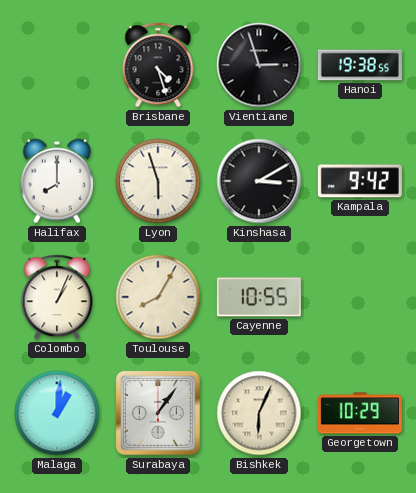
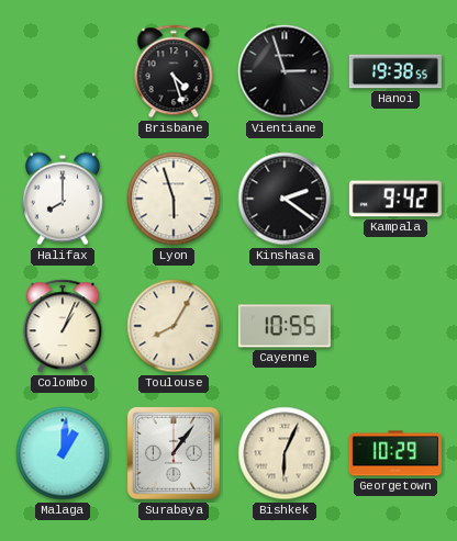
Kinshasa: 3:10 -> 2:21 (285, 199)
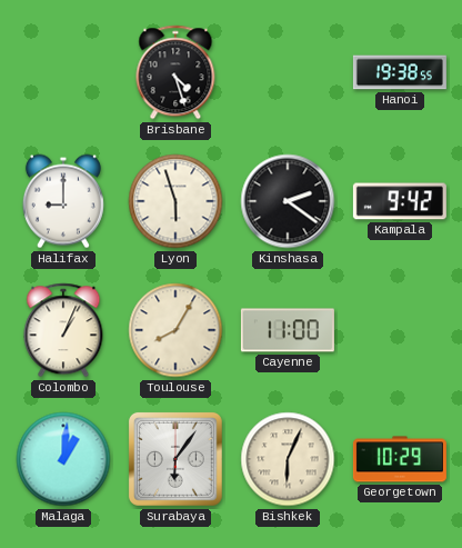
Vientiane: 2:57 -> none (285, 71)
Halifax: 8:00 -> 9:00 (63, 201)
Cayenne: 10:55 -> 11:00 (288, 330)
Surabaya: 1:06 -> 6:06 (175, 459)
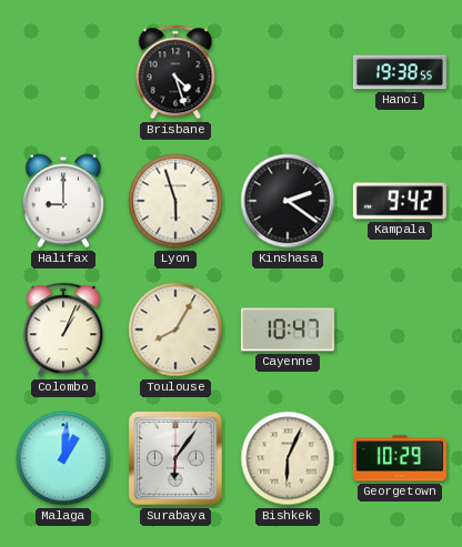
Cayenne: 11:00 -> 10:47 (288, 330)
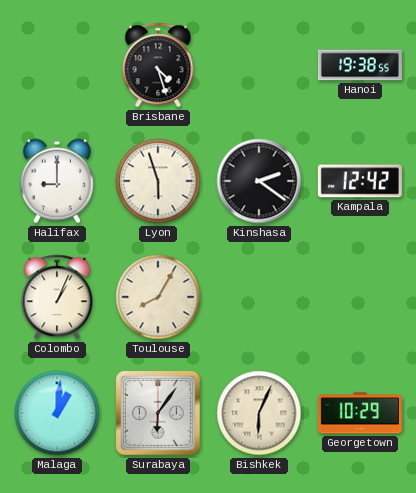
Kampala: 9:42 -> 12:42 (360, 181)
Cayenne: 10:47 -> none (288, 330)
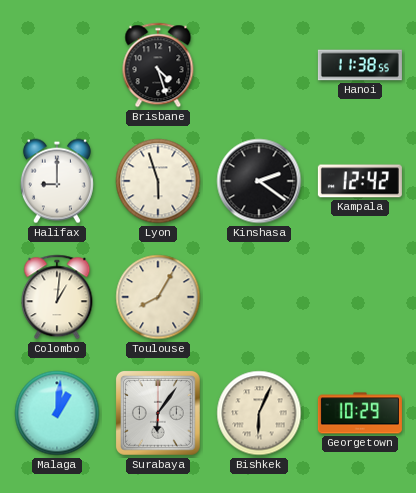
Hanoi: 19:38 -> 11:38 (360, 65)
Colombo: 1:04 -> 1:01 (57, 297)
